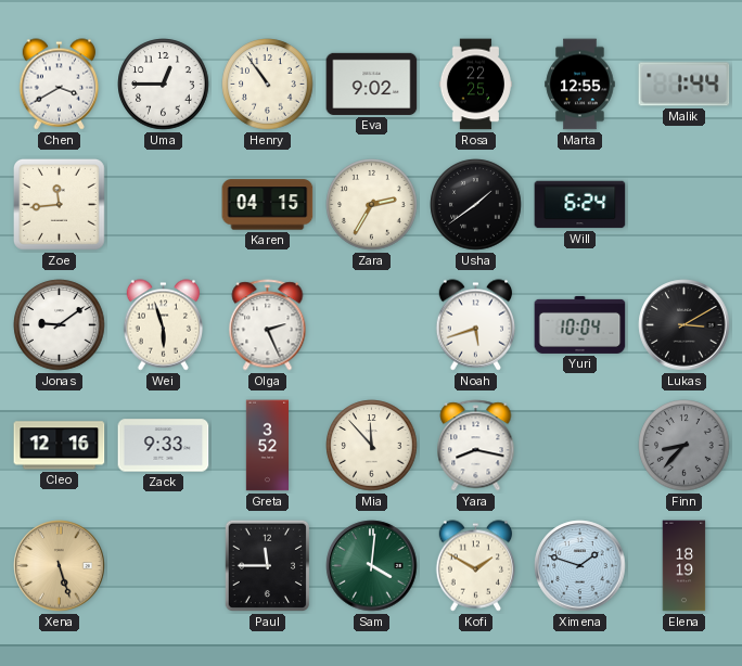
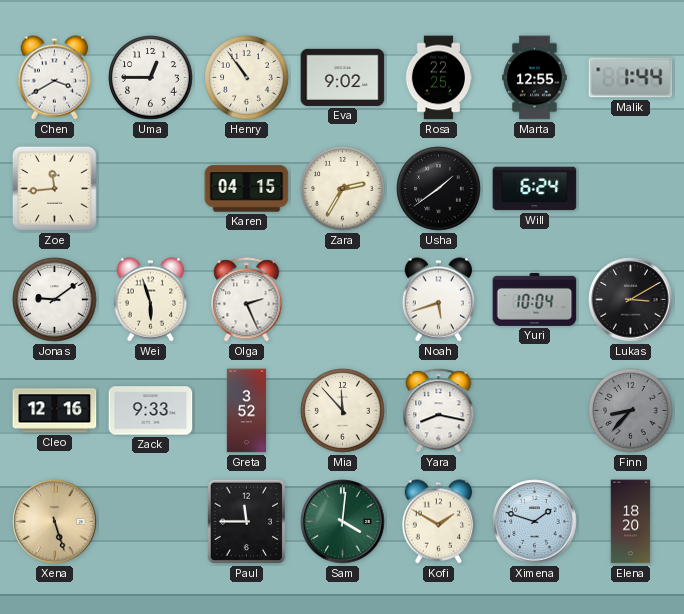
Elena: 18:19 -> 18:20 (631, 522)
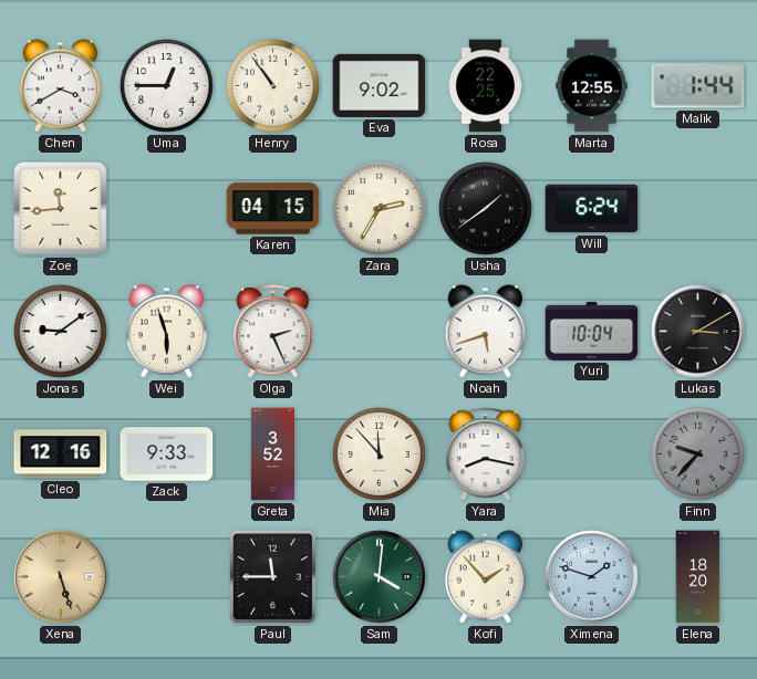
Finn: 8:37 -> 9:37 (698, 455)
Kofi: 1:50 -> 1:53 (486, 577)
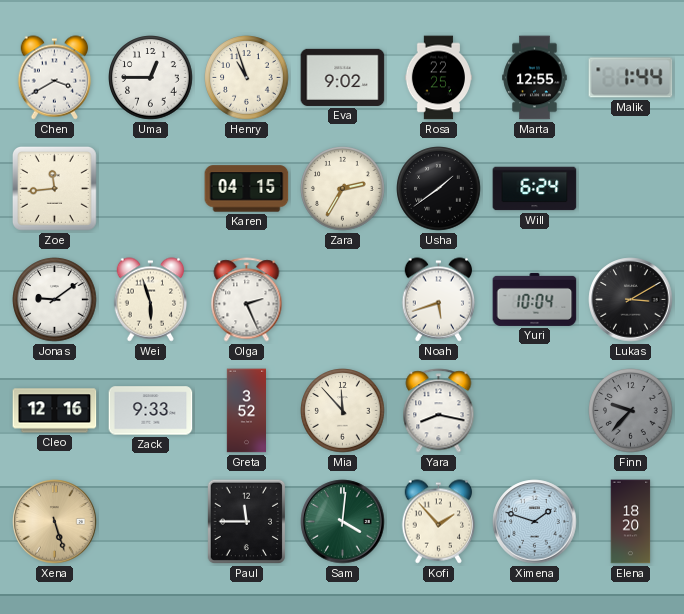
Henry: 10:54 -> 10:57 (247, 78)
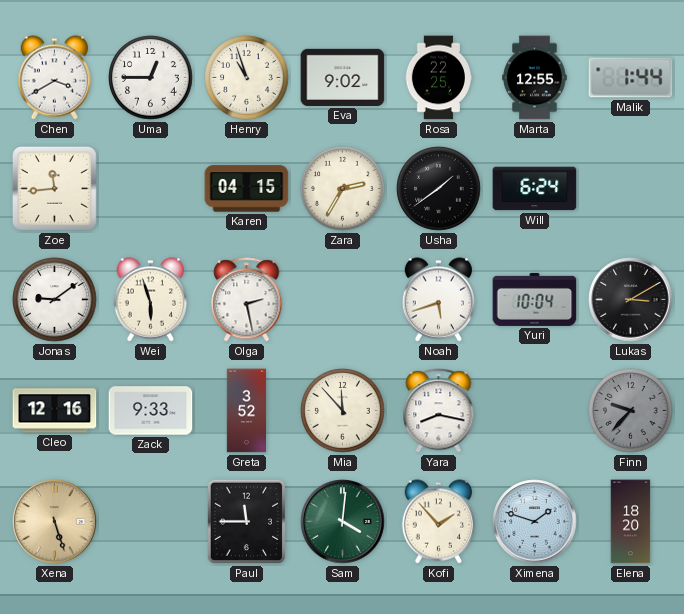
Olga: 2:26 -> 2:28 (247, 300)
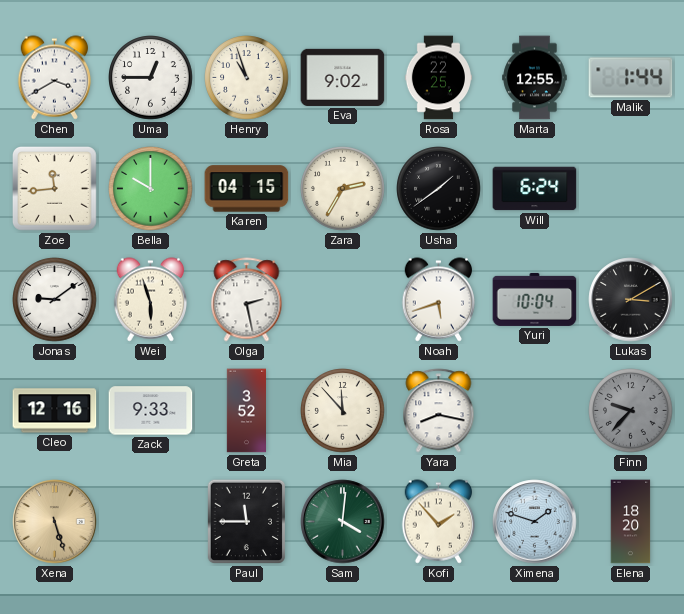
Bella: none -> 10:00 (151, 189)
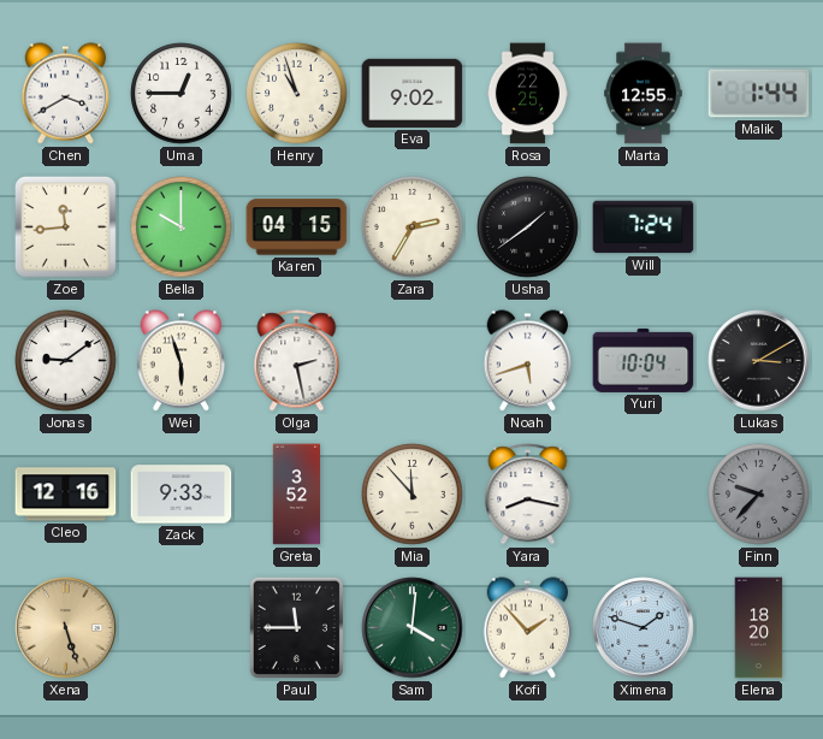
Will: 6:24 -> 7:24 (644, 227)
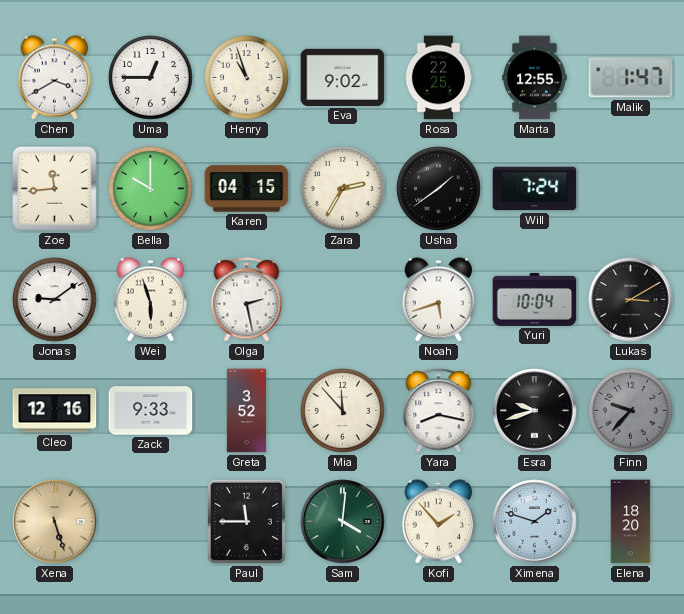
Malik: 1:44 -> 1:47 (631, 78)
Esra: none -> 9:42 (535, 411)
